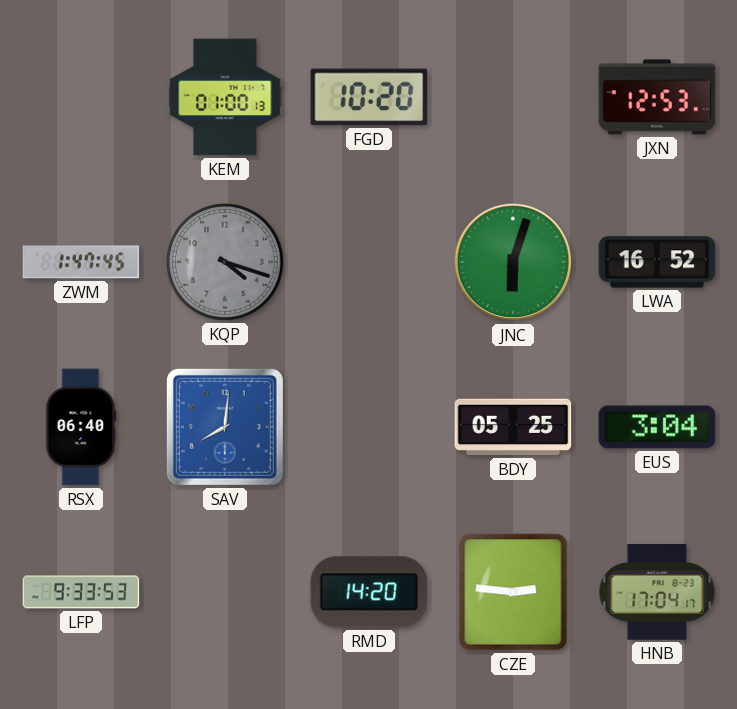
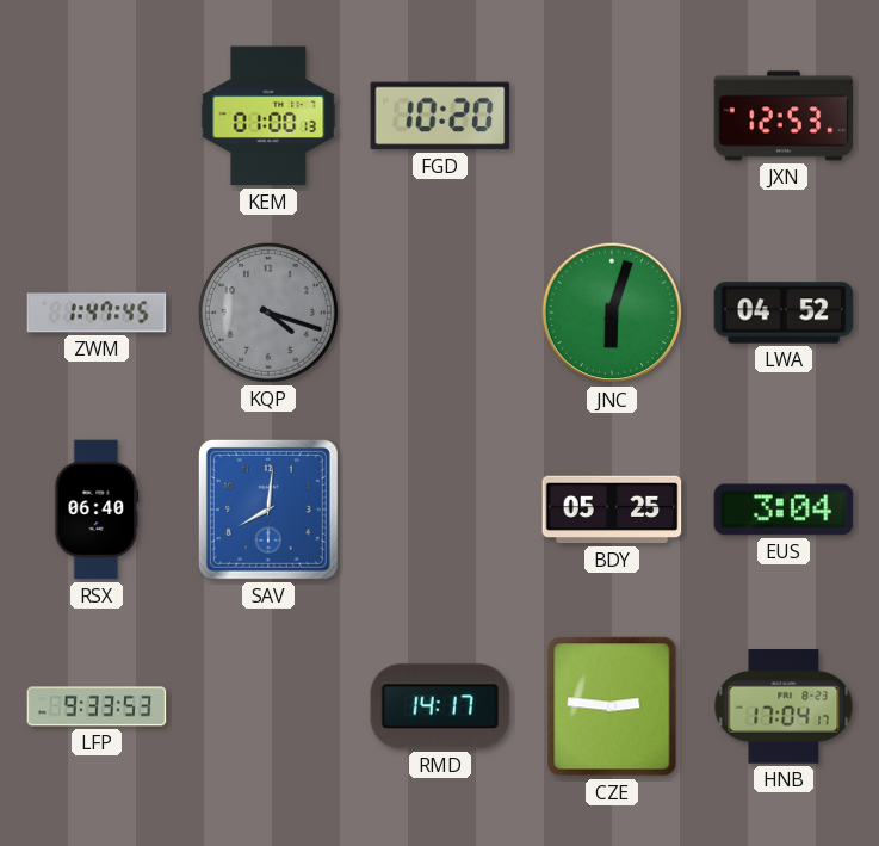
LWA: 16:52 -> 04:52 (784, 313)
RMD: 14:20 -> 14:17 (440, 706)
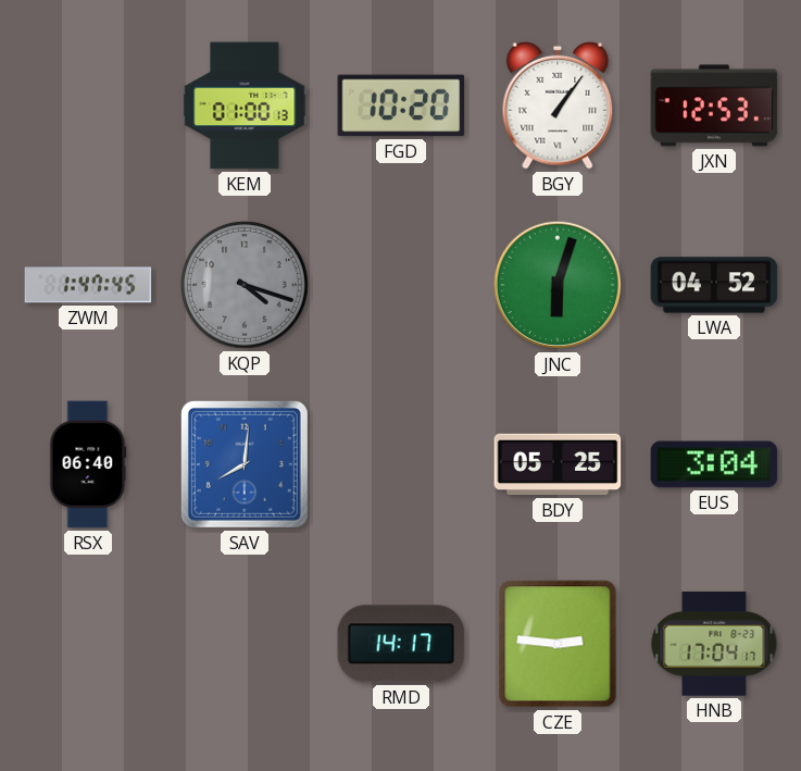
BGY: none -> 1:06 (558, 105)
LFP: 9:33 -> none (97, 706)
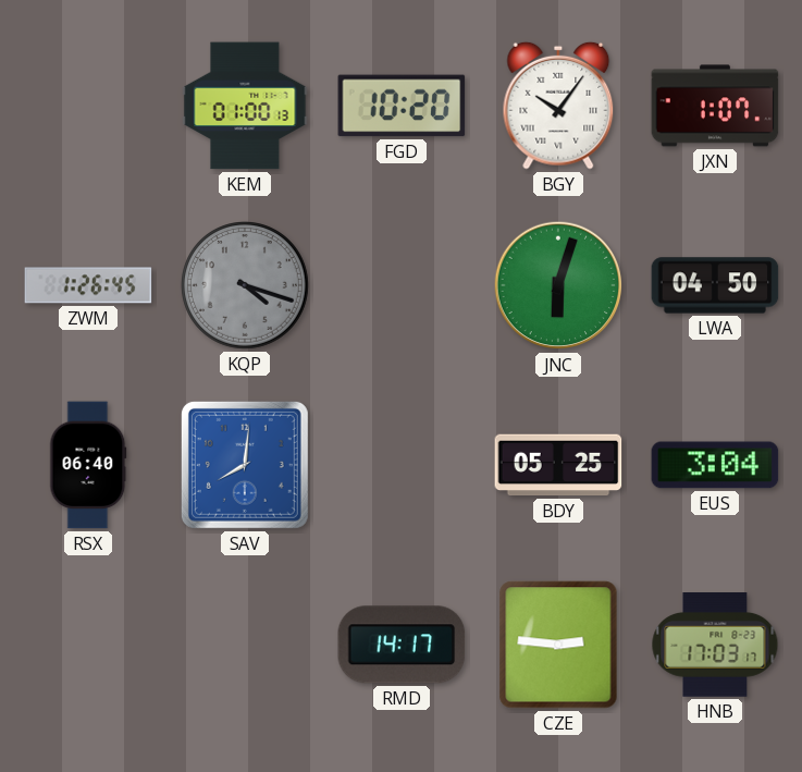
BGY: 1:06 -> 10:06 (558, 106)
JXN: 12:53 -> 1:07 (715, 106)
ZWM: 1:47 -> 1:26 (88, 285)
LWA: 04:52 -> 04:50 (715, 285)
HNB: 17:04 -> 17:03 (715, 645)
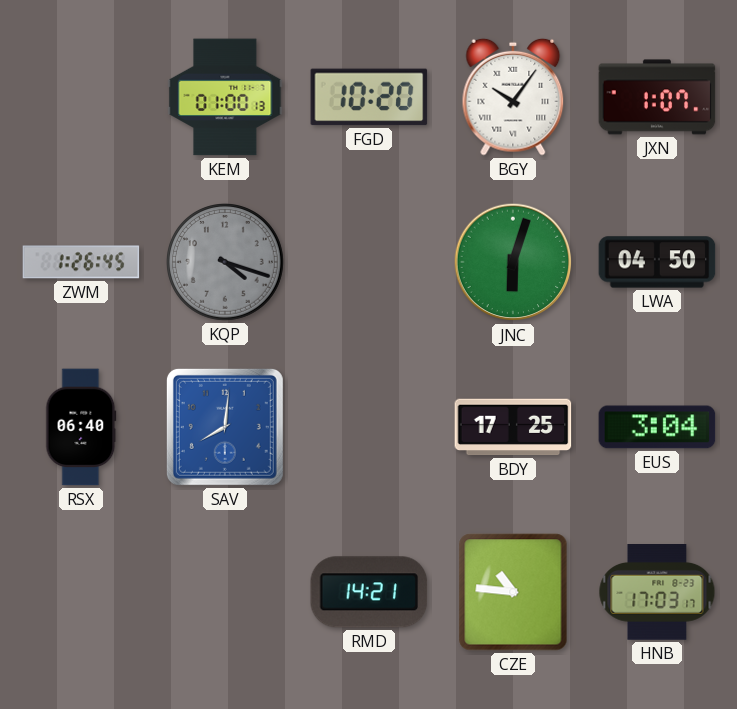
BDY: 05:25 -> 17:25 (513, 427)
RMD: 14:17 -> 14:21 (369, 592)
CZE: 2:46 -> 10:46 (513, 592)
